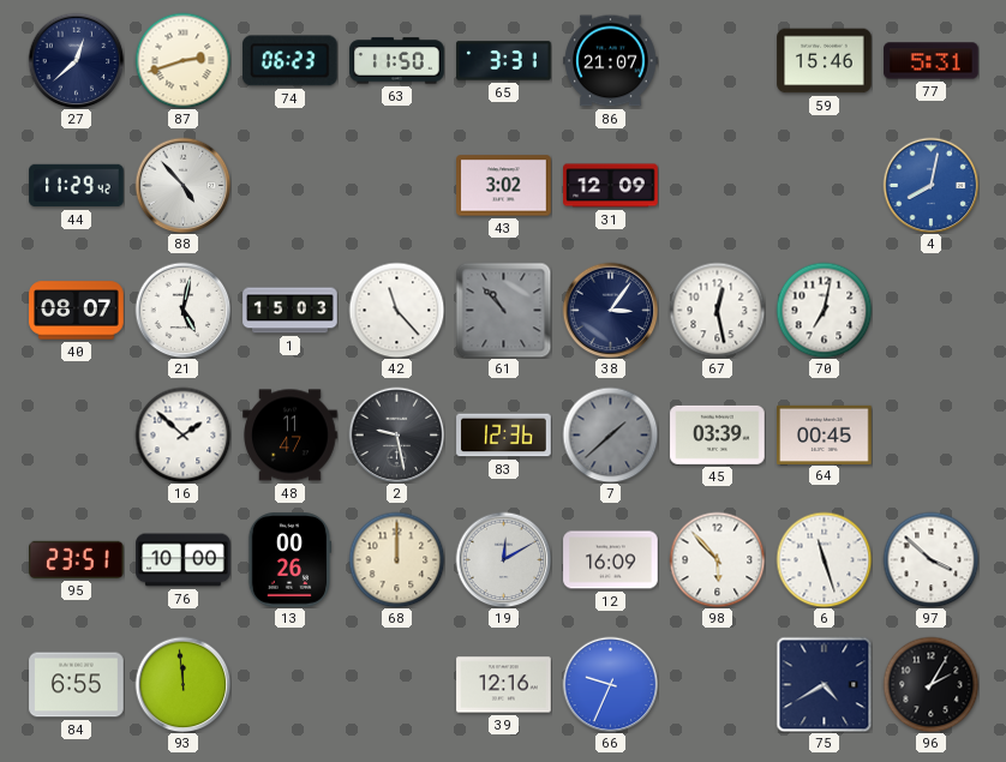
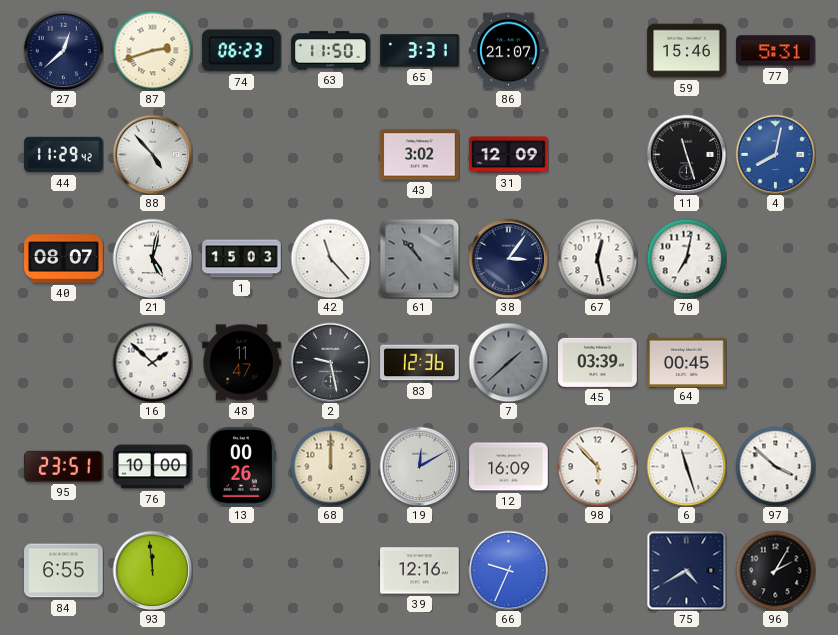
11: none -> 11:27 (686, 154)
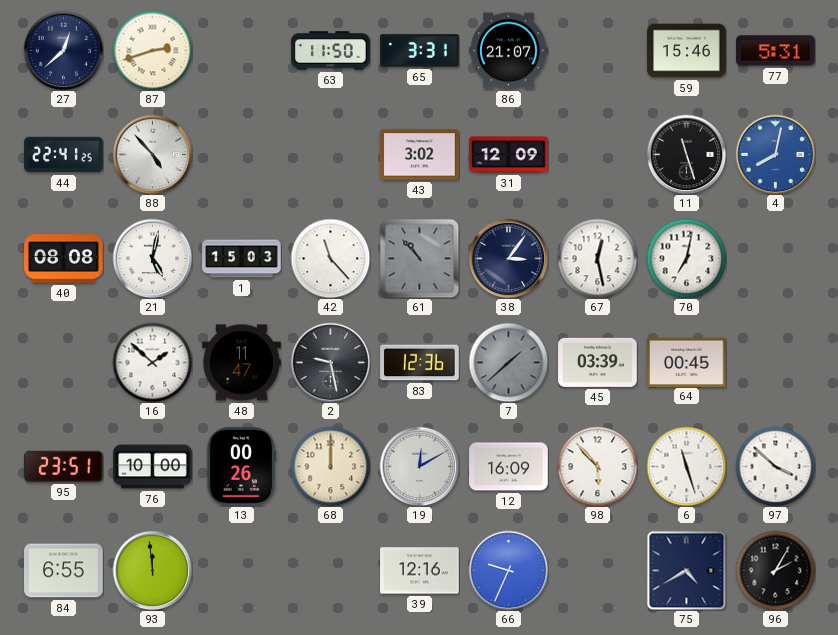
74: 06:23 -> none (242, 51)
44: 11:29 -> 22:41 (64, 155)
40: 08:07 -> 08:08 (64, 259)
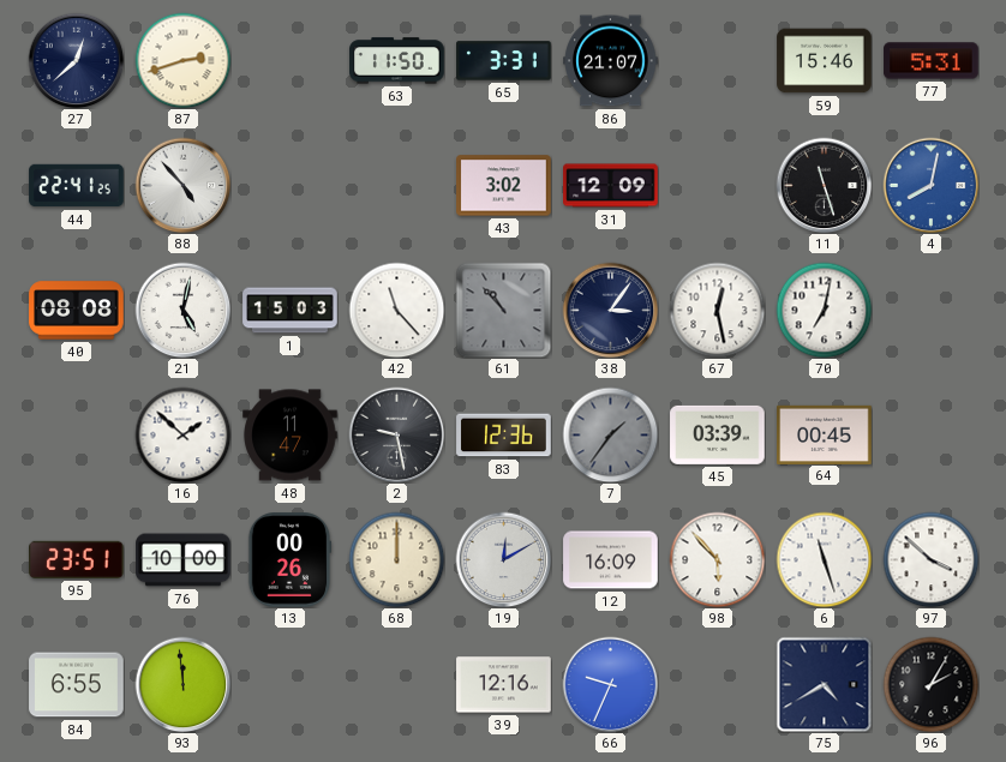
7: 1:38 -> 1:36 (610, 434)
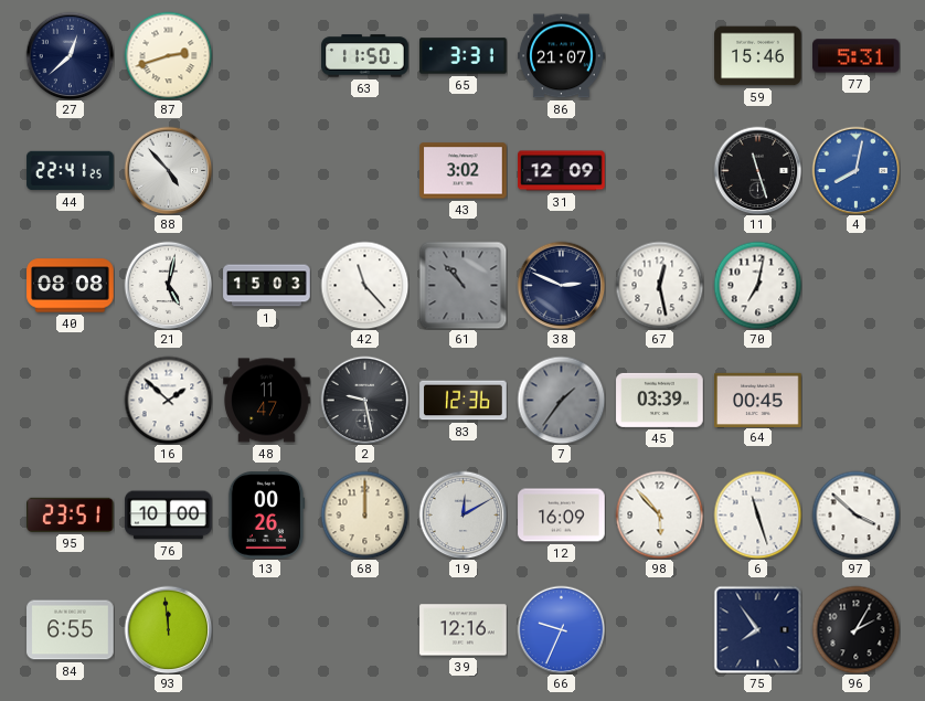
38: 3:06 -> 2:49 (561, 285)
75: 4:40 -> 7:54 (757, 629)
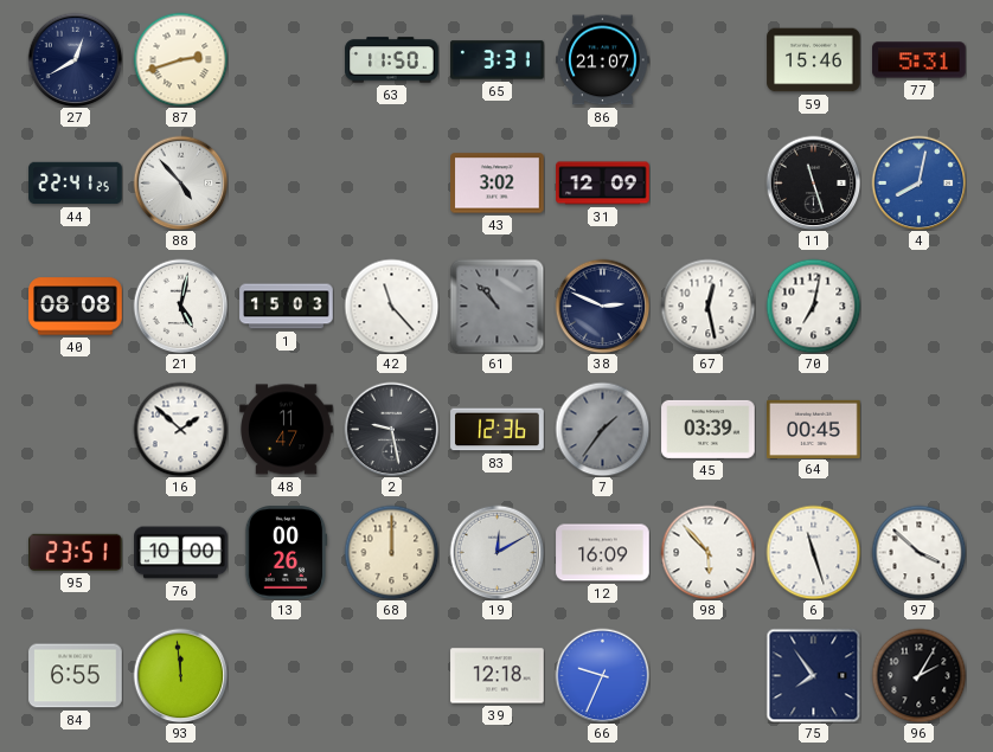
27: 12:38 -> 12:40 (75, 59)
39: 12:16 -> 12:18 (498, 676)
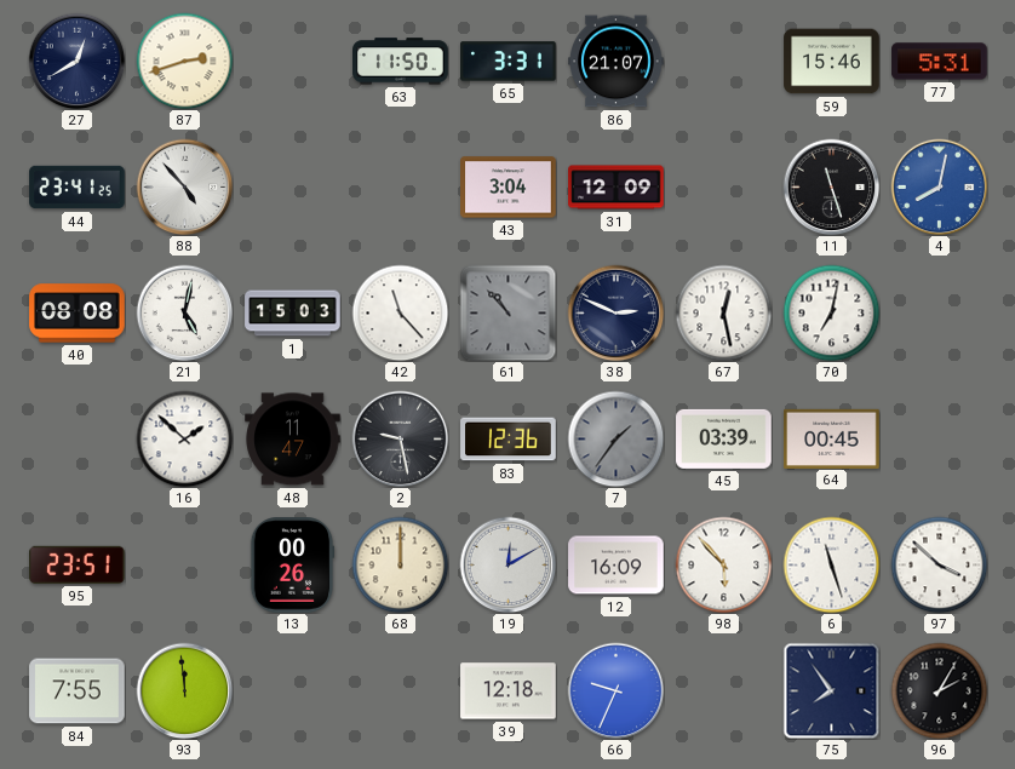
44: 22:41 -> 23:41 (78, 188)
43: 3:02 -> 3:04 (509, 188)
76: 10:00 -> none (181, 553)
84: 6:55 -> 7:55 (78, 691)
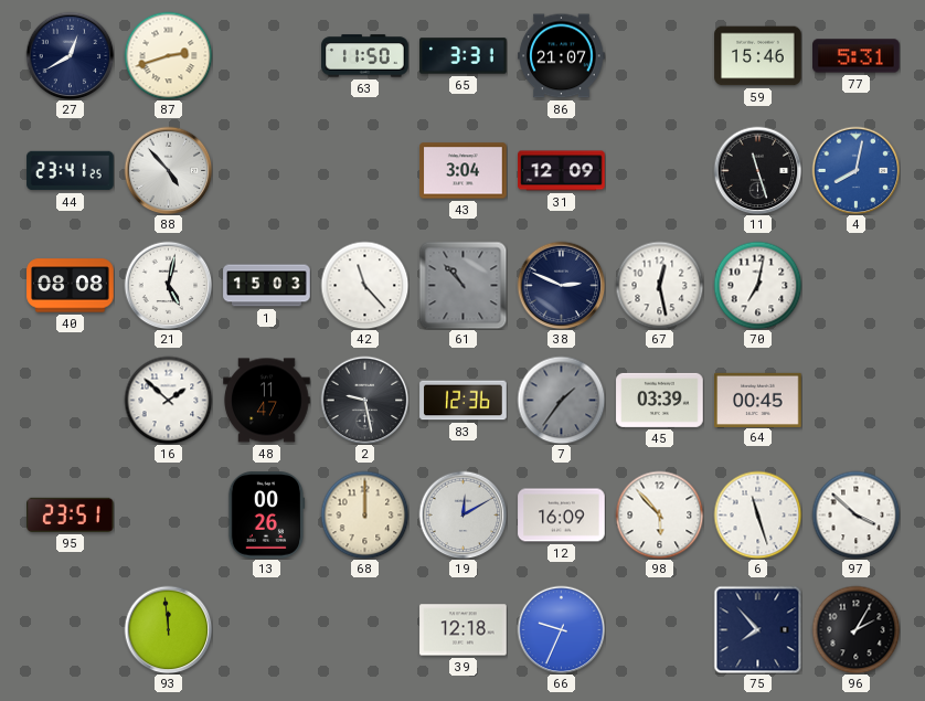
84: 7:55 -> none (78, 691)
75: 7:54 -> 7:53 (757, 629)
